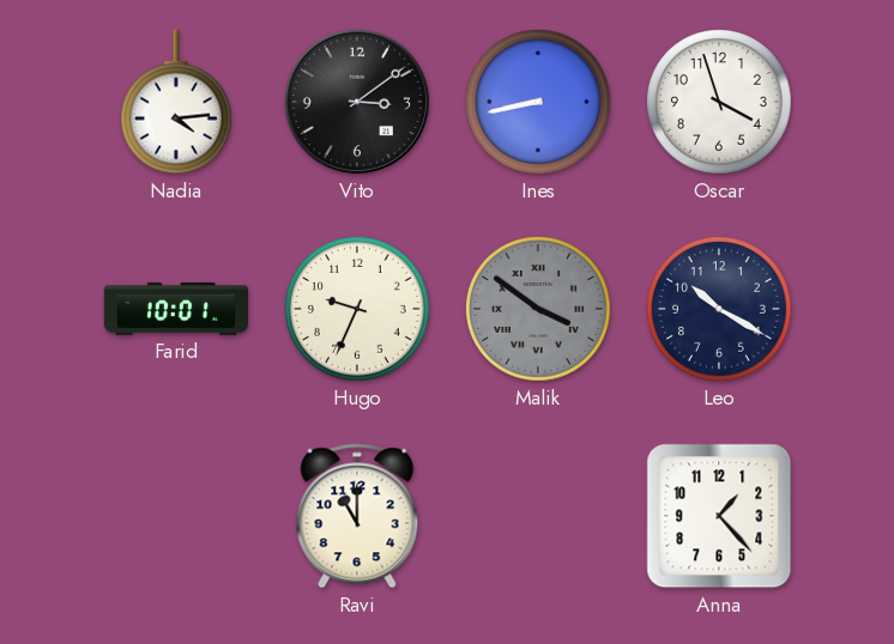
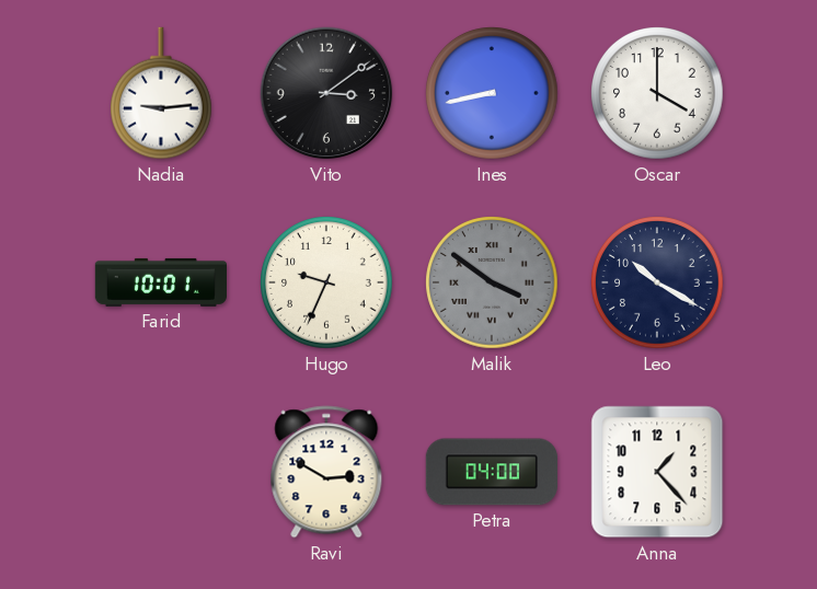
Nadia: 4:14 -> 9:14 (162, 93)
Oscar: 3:57 -> 4:00 (657, 93)
Ravi: 11:00 -> 2:50 (326, 472)
Petra: none -> 04:00 (492, 472)
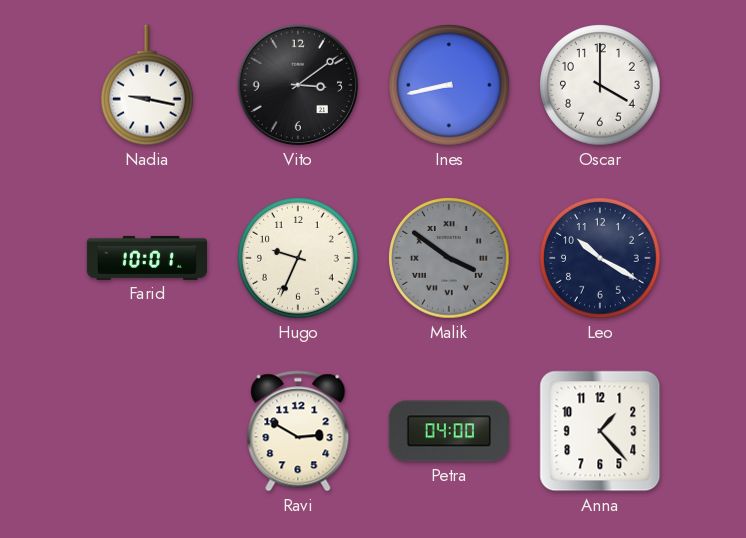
Nadia: 9:14 -> 9:17 (148, 85)
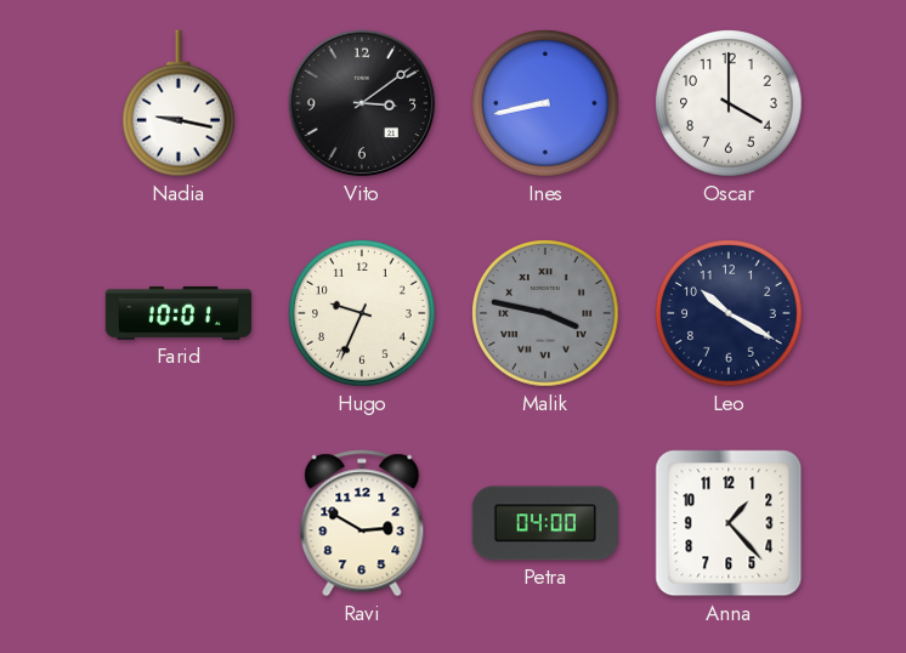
Malik: 3:51 -> 3:47 (545, 313)
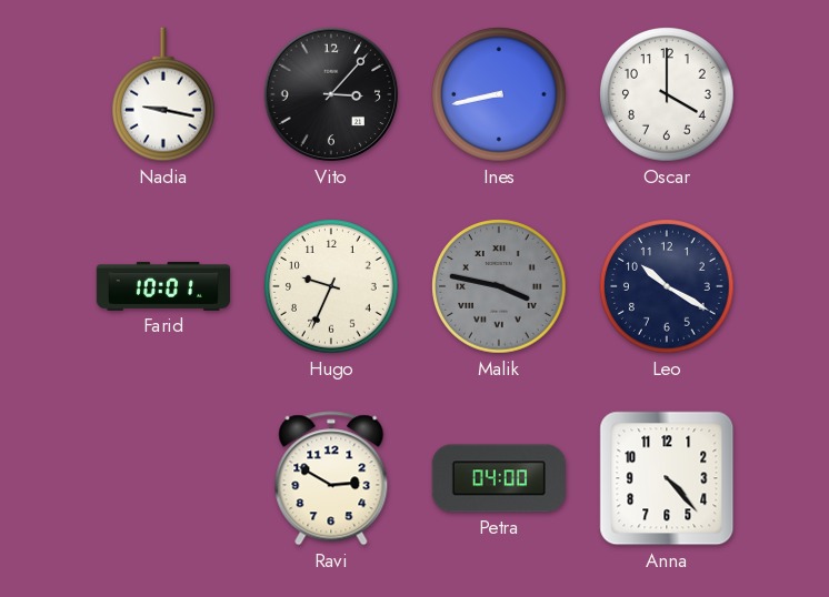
Vito: 3:09 -> 3:07 (331, 94)
Anna: 1:23 -> 4:23 (667, 478)
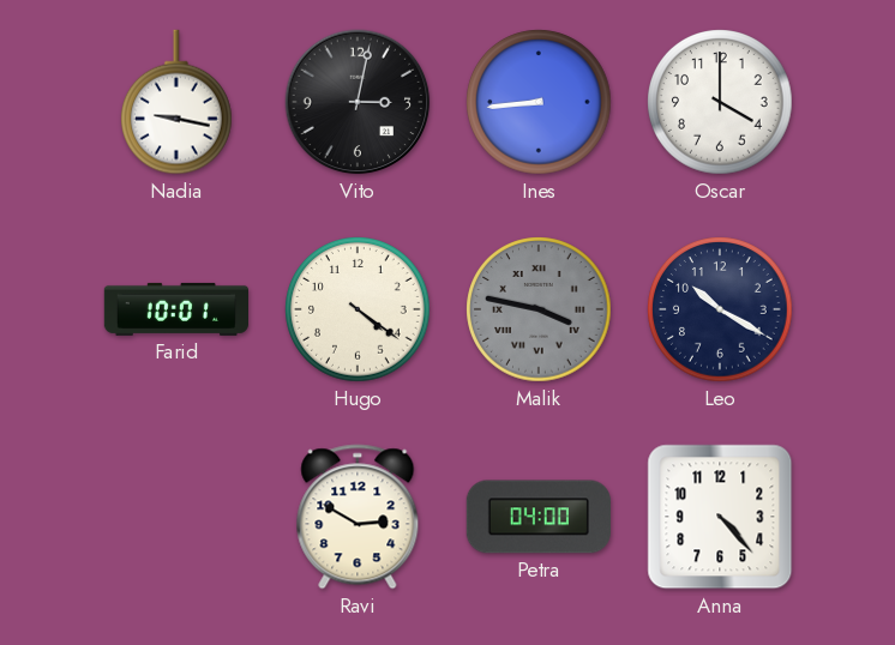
Vito: 3:07 -> 3:02 (358, 102)
Ines: 8:43 -> 8:44 (539, 102)
Hugo: 9:34 -> 4:21 (358, 309)
